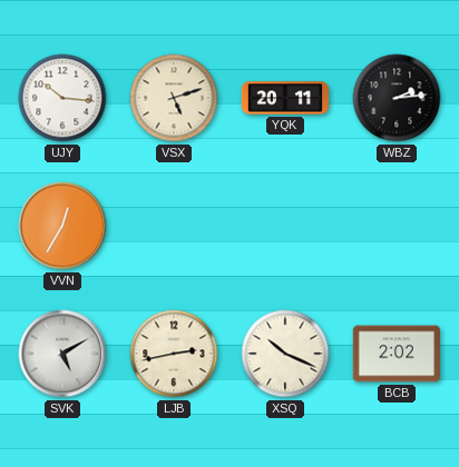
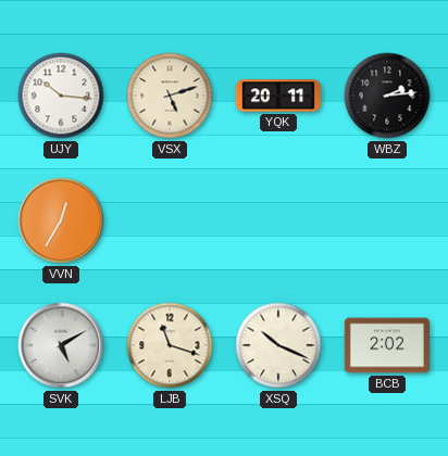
LJB: 2:43 -> 11:18 (170, 345)
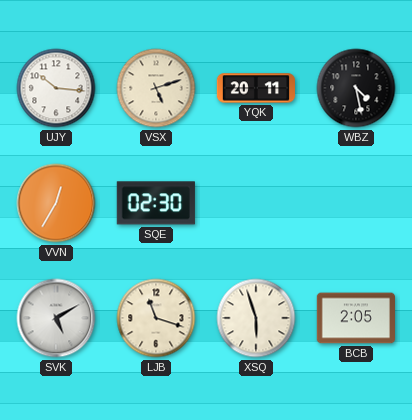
WBZ: 2:14 -> 4:28 (356, 88)
SQE: none -> 02:30 (156, 203)
XSQ: 10:19 -> 5:57 (256, 318)
BCB: 2:02 -> 2:05 (355, 318)
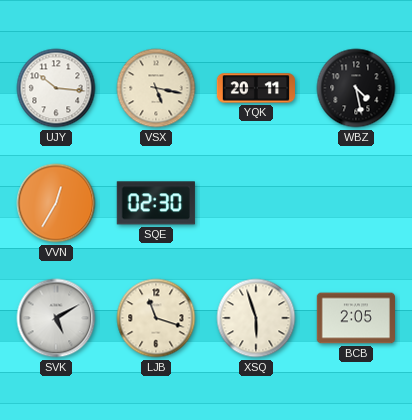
VSX: 5:12 -> 5:17 (156, 88)
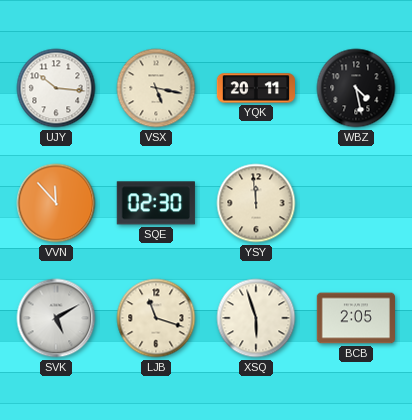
VVN: 12:35 -> 11:53 (56, 203)
YSY: none -> 11:59 (256, 203)
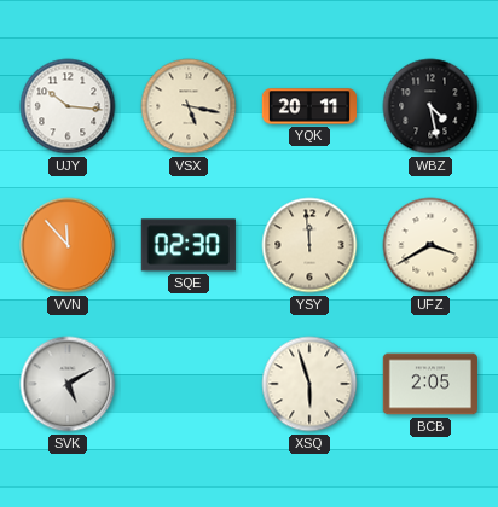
UFZ: none -> 3:40 (430, 245)
LJB: 11:18 -> none (156, 318)
